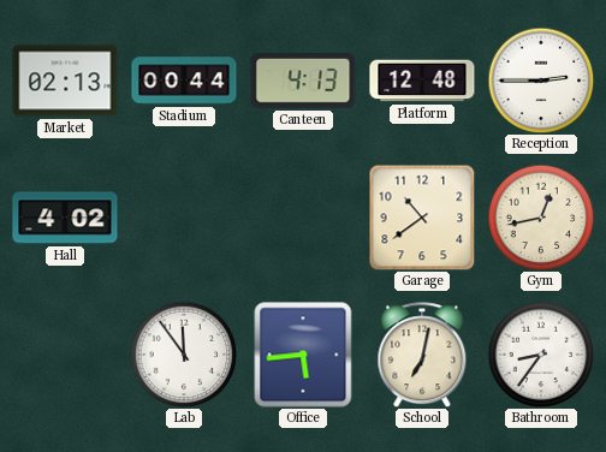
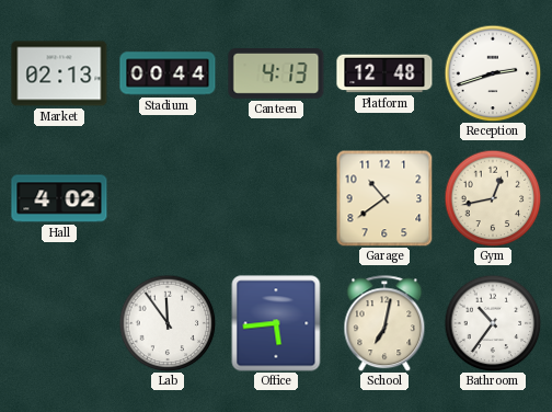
Reception: 2:45 -> 2:42 (493, 73)
Bathroom: 8:36 -> 10:36 (493, 323)
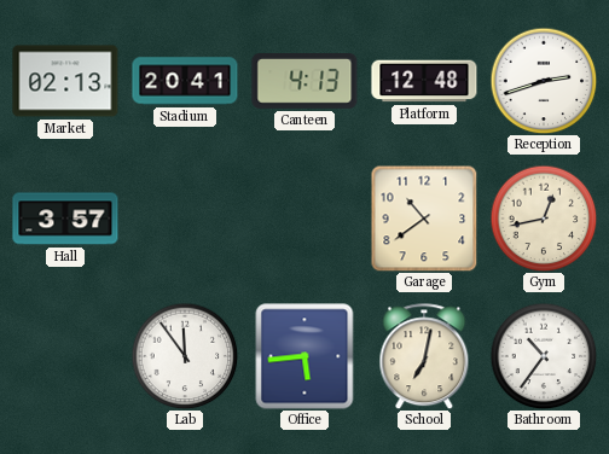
Stadium: 00:44 -> 20:41 (185, 81)
Hall: 4:02 -> 3:57 (65, 219)
